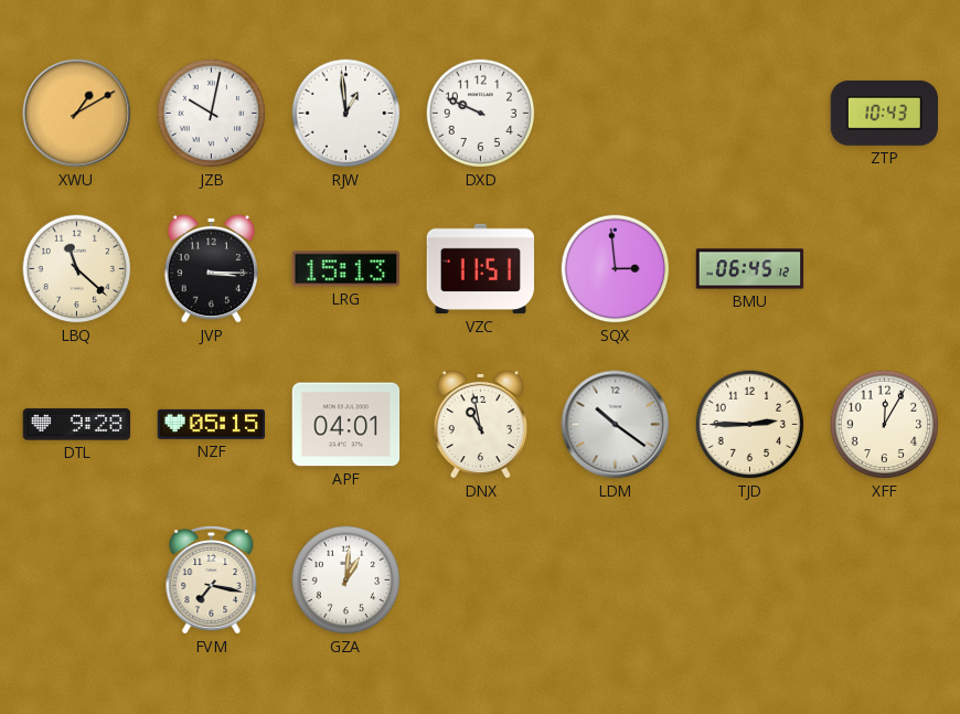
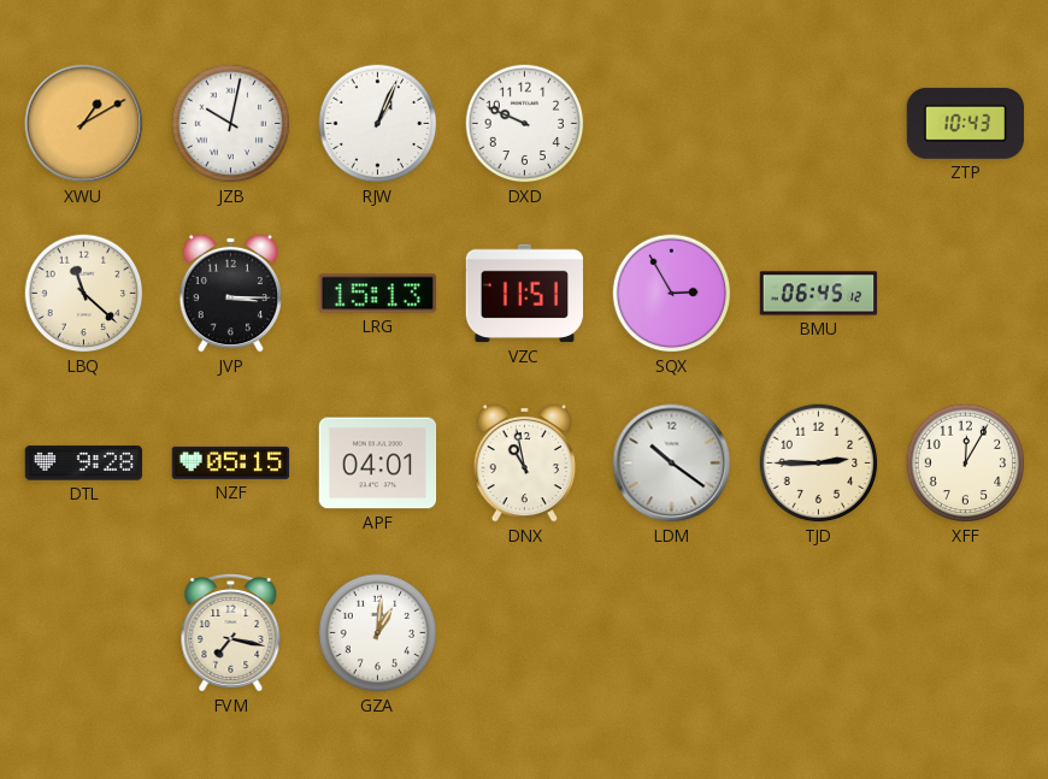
RJW: 12:59 -> 1:04 (378, 124)
SQX: 2:59 -> 2:55 (672, 294)
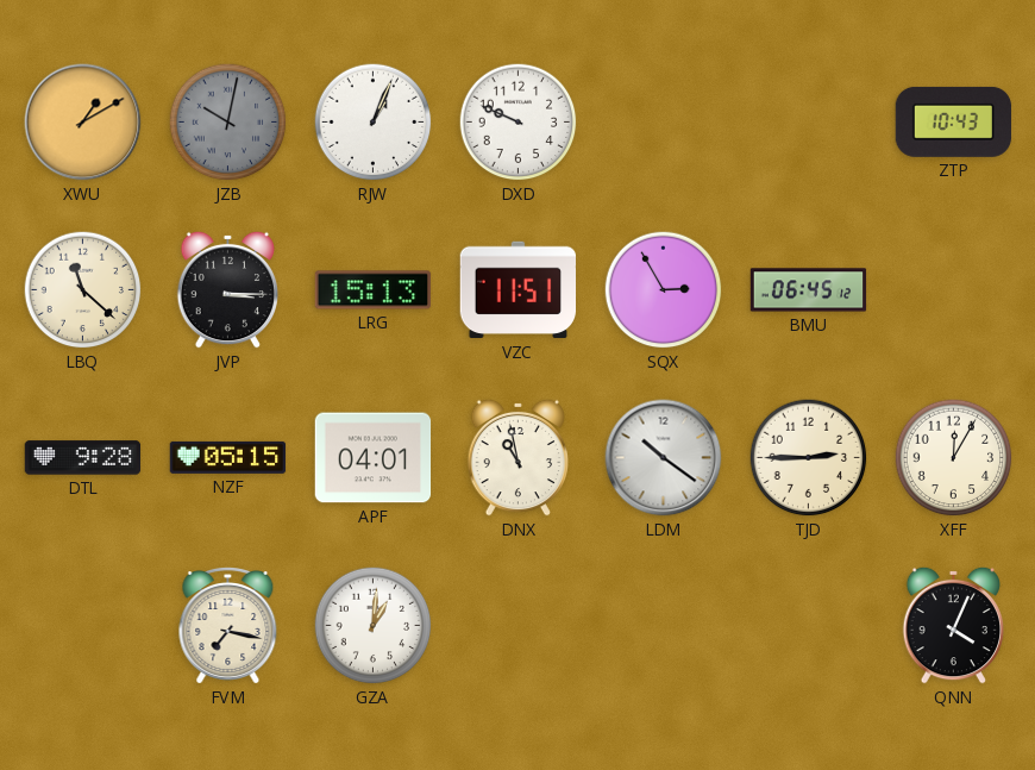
JZB dial: white -> grey (228, 123)
QNN: none -> 4:04 (953, 625)
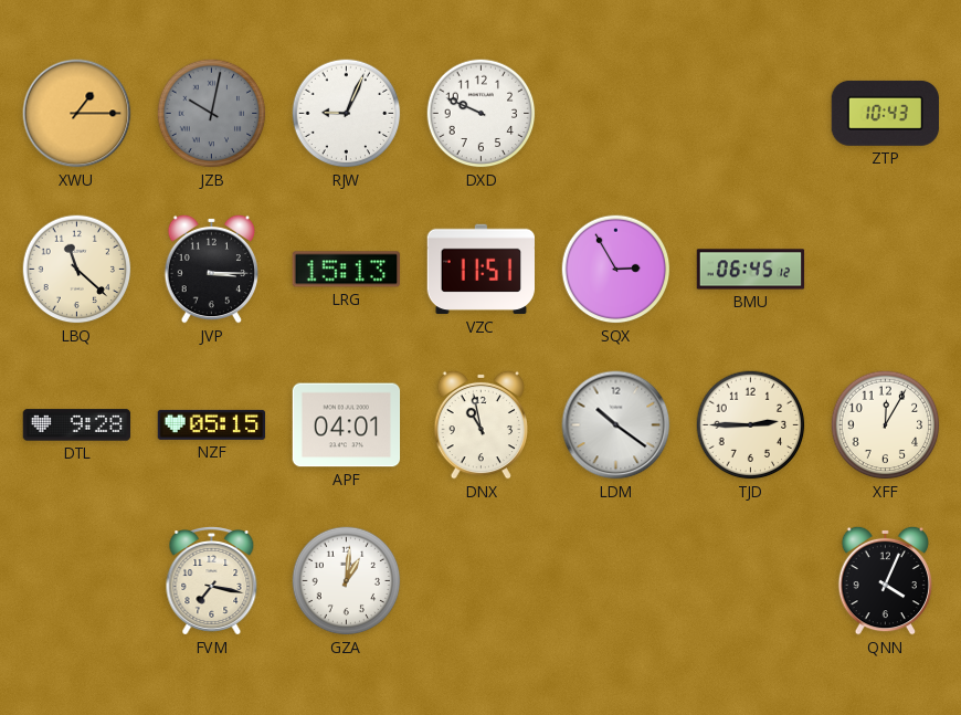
XWU: 1:10 -> 1:15 (77, 114)
RJW: 1:04 -> 9:04 (347, 114)
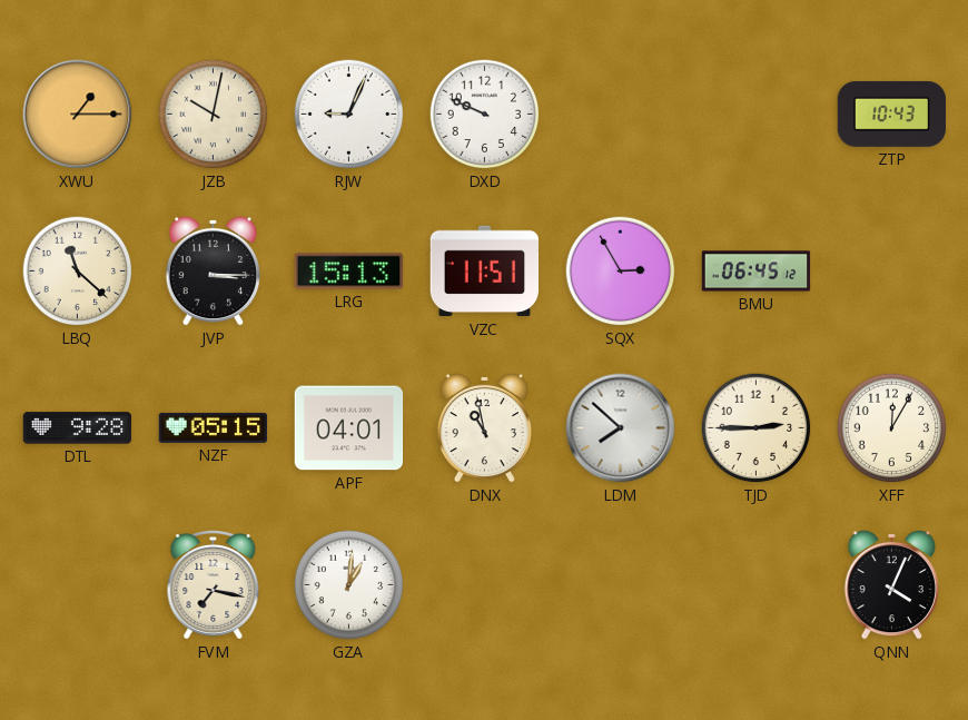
JZB dial: grey -> cream (214, 115)
LDM: 10:21 -> 7:52 (621, 428)
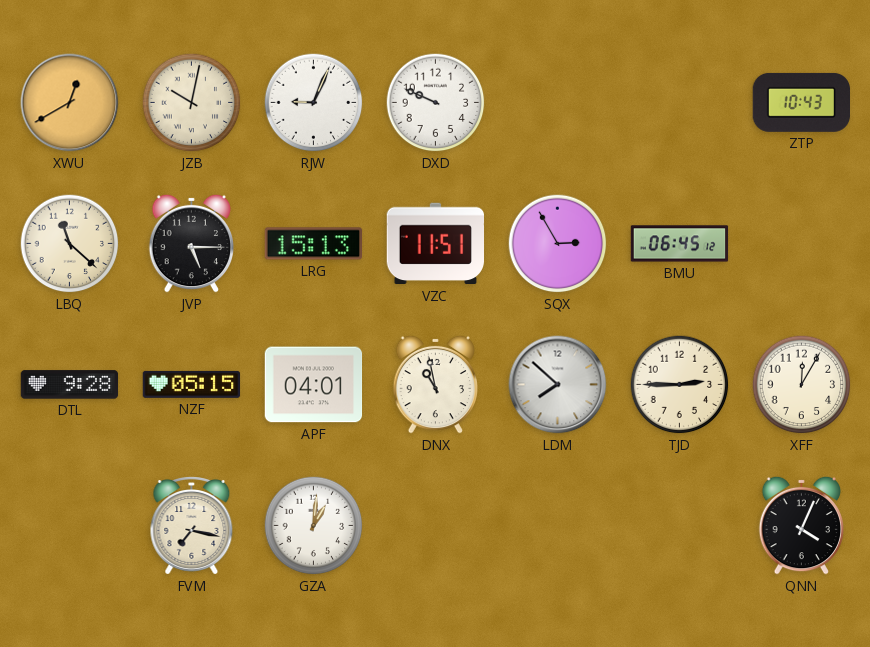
XWU: 1:15 -> 12:40 (70, 103)
JVP: 3:15 -> 5:15 (191, 243)
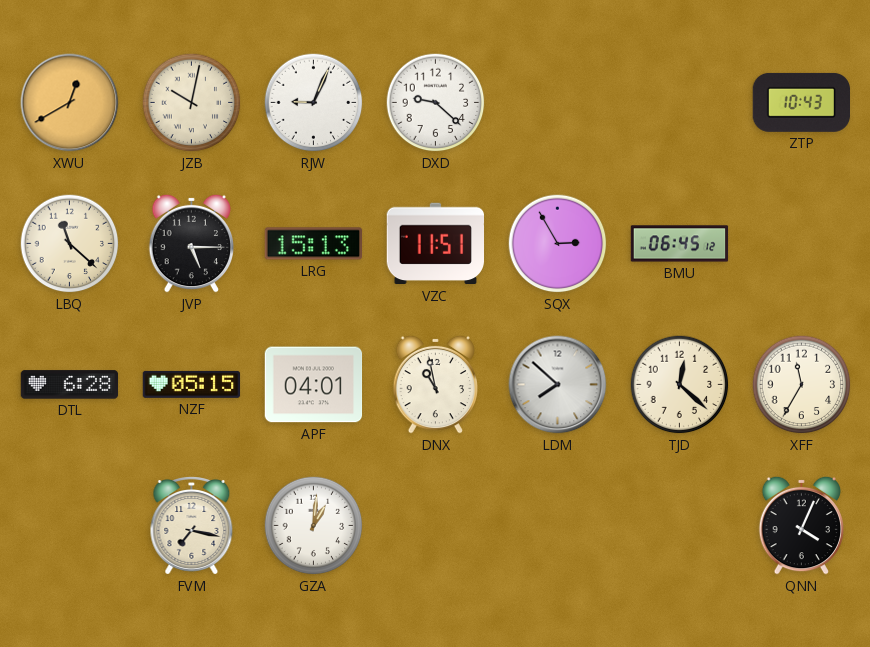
DXD: 9:49 -> 9:22 (436, 103)
DTL: 9:28 -> 6:28 (70, 385)
TJD: 2:45 -> 12:22 (680, 385)
XFF: 12:05 -> 11:35 (802, 385)
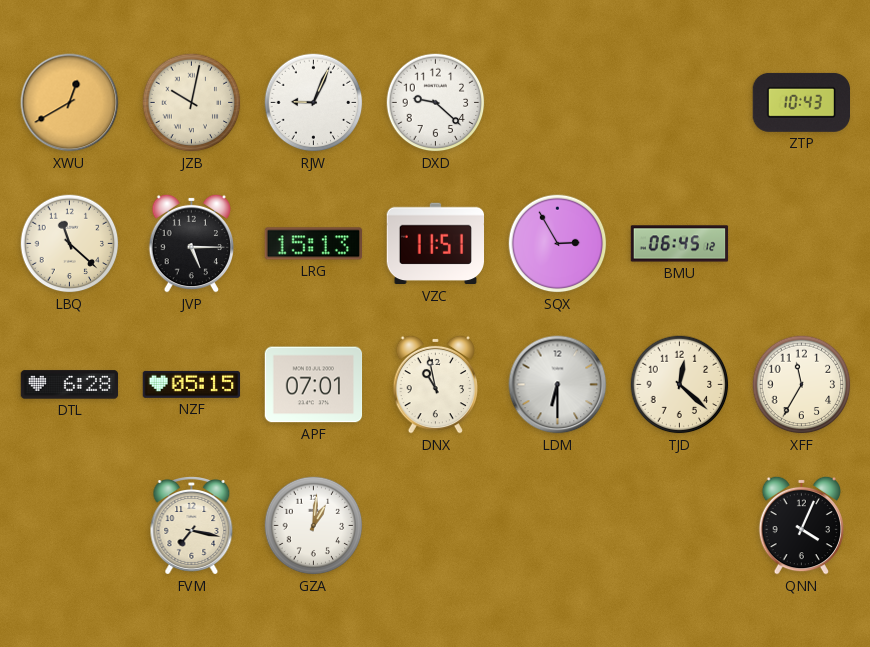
APF: 04:01 -> 07:01 (314, 385)
LDM: 7:52 -> 6:30 (558, 385)
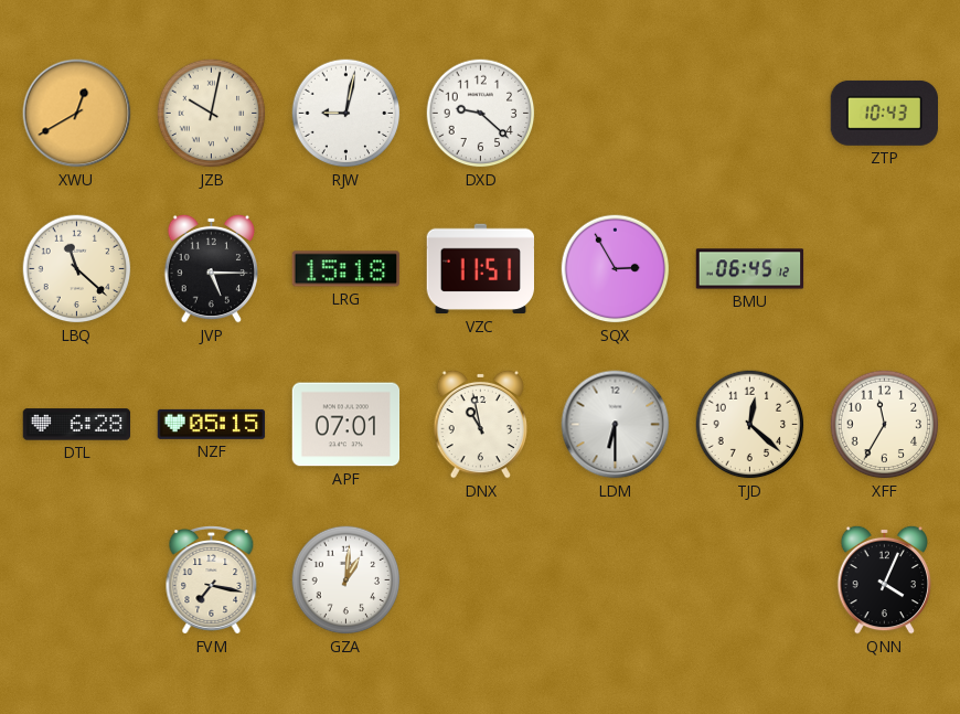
RJW: 9:04 -> 9:02 (346, 114)
LRG: 15:13 -> 15:18 (346, 269)
